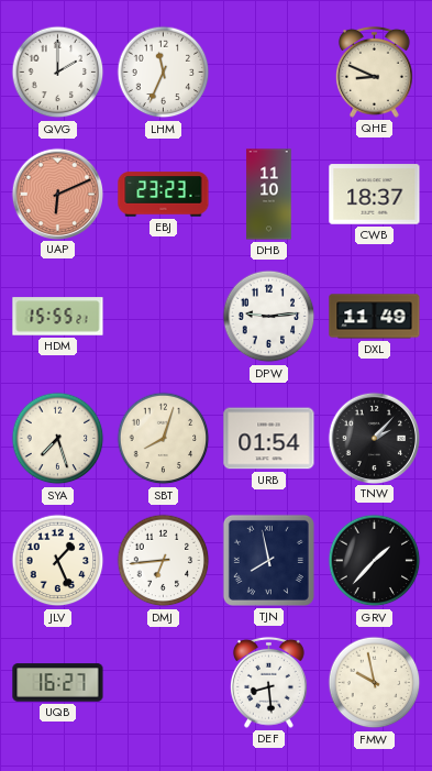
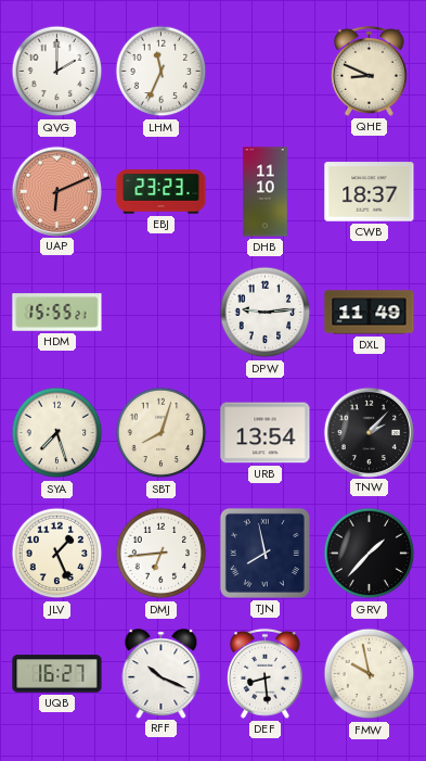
URB: 01:54 -> 13:54 (266, 433)
RFF: none -> 10:19 (162, 673)
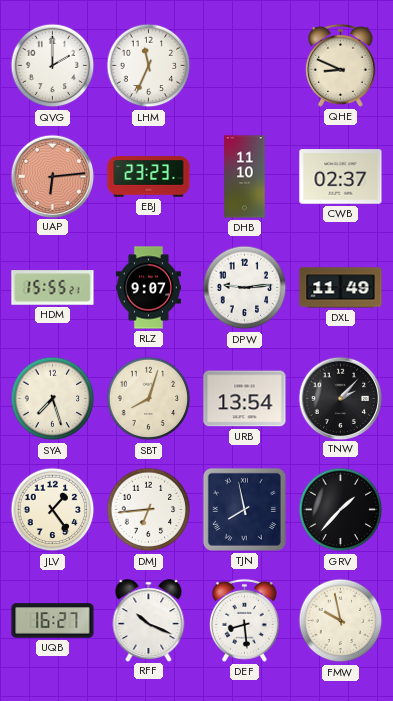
UAP: 6:11 -> 6:14 (52, 176)
CWB: 18:37 -> 02:37 (341, 177)
RLZ: none -> 9:07 (148, 288)
JLV: 1:26 -> 1:24 (53, 510)
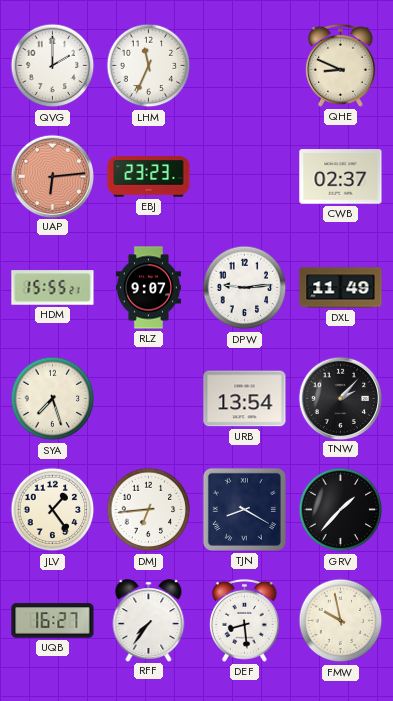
DHB: 11:10 -> none (245, 177)
SBT: 8:03 -> none (149, 399)
TJN: 7:58 -> 8:20 (244, 509)
RFF: 10:19 -> 7:36 (149, 620)
